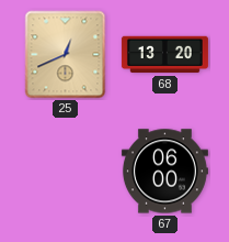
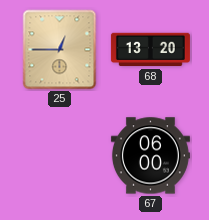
25: 12:41 -> 12:45 (60, 50)
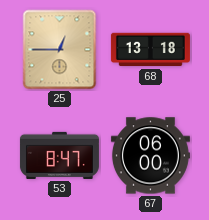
68: 13:20 -> 13:18 (150, 50)
53: none -> 8:47 (59, 155)
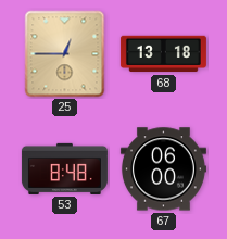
53: 8:47 -> 8:48 (64, 168)
